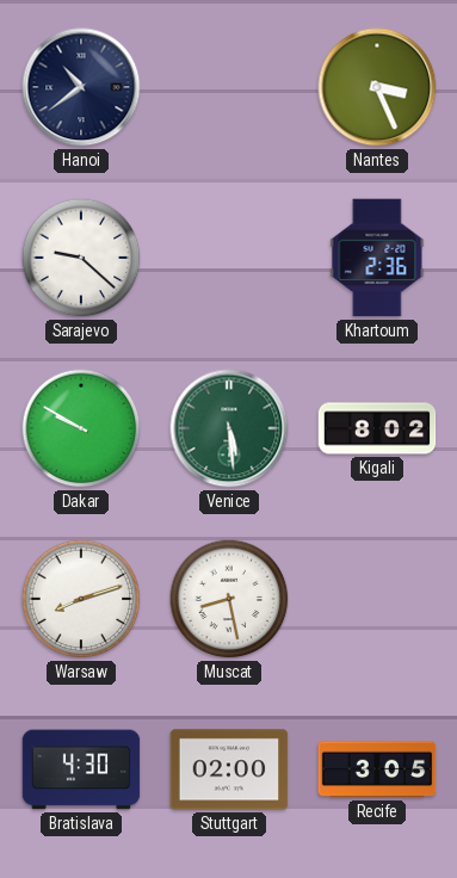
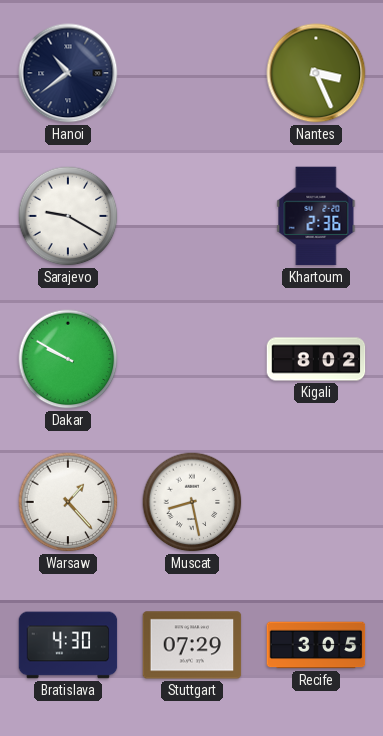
Sarajevo: 9:22 -> 9:20 (68, 216)
Venice: 5:29 -> none (229, 428)
Warsaw: 8:12 -> 1:23 (68, 502)
Stuttgart: 02:00 -> 07:29 (192, 645)
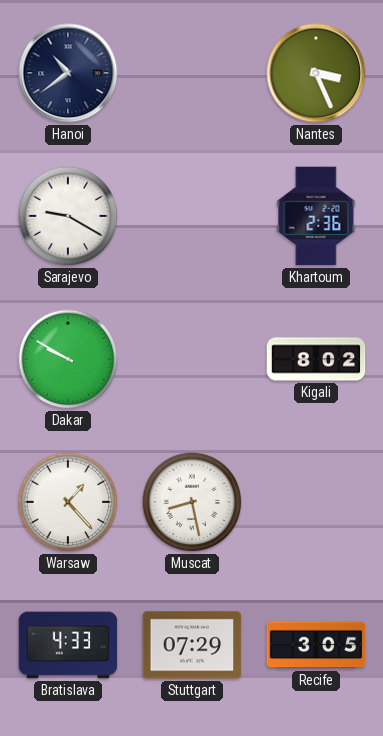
Bratislava: 4:30 -> 4:33 (68, 645)
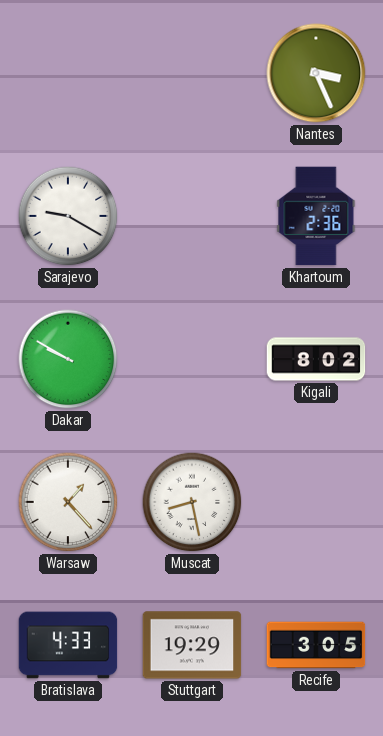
Hanoi: 10:39 -> none (68, 73)
Stuttgart: 07:29 -> 19:29 (192, 645)
